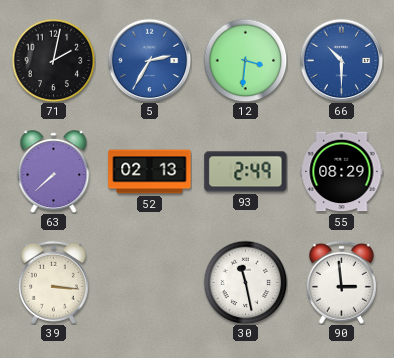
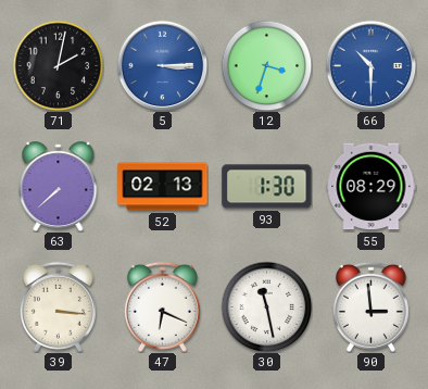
5: 2:35 -> 3:15 (162, 65)
12: 3:31 -> 3:33 (266, 65)
93: 2:49 -> 1:30 (267, 187)
47: none -> 6:19 (162, 306)
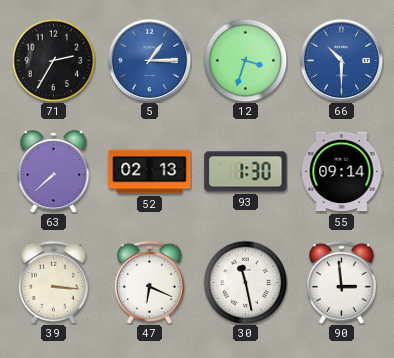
71: 2:02 -> 2:35 (53, 60)
5: 3:15 -> 1:15 (149, 60)
55: 08:29 -> 09:14 (342, 172)
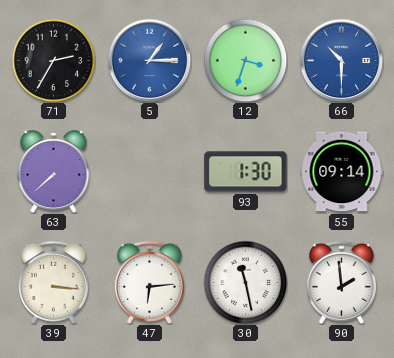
52: 02:13 -> none (150, 172)
47: 6:19 -> 6:14 (149, 282)
90: 2:59 -> 1:59 (341, 282)
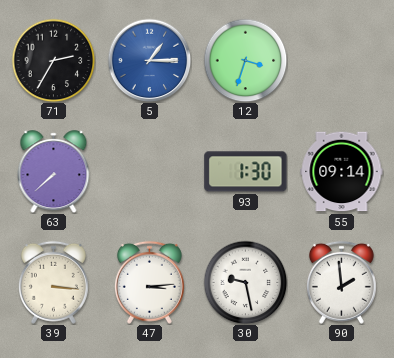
66: 10:30 -> none (341, 60)
47: 6:14 -> 3:14 (149, 282)
30: 11:28 -> 9:28 (245, 282)
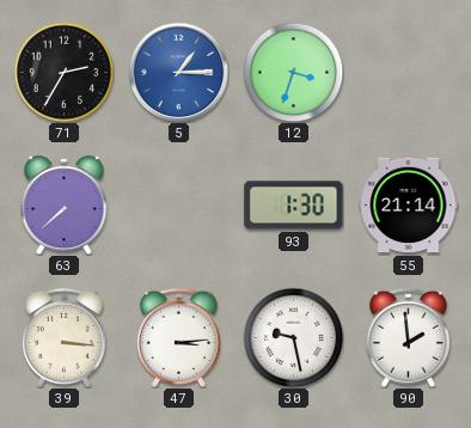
55: 09:14 -> 21:14 (409, 206)
